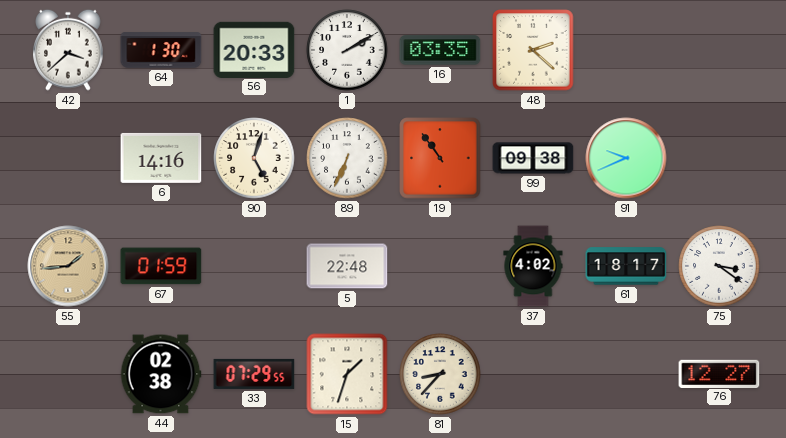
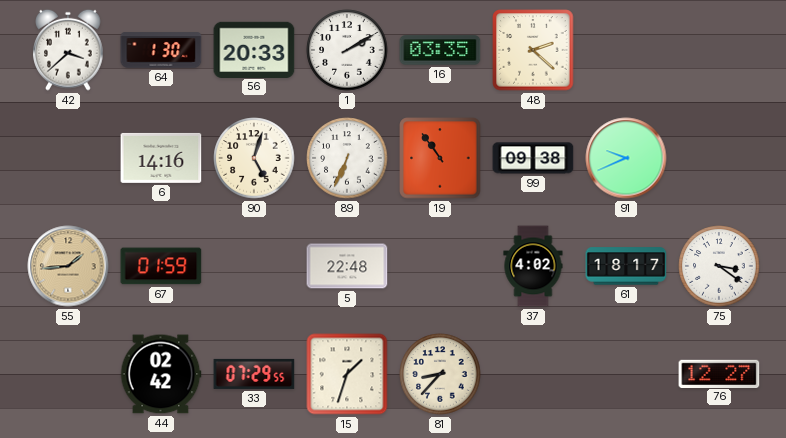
44: 02:38 -> 02:42 (161, 374)
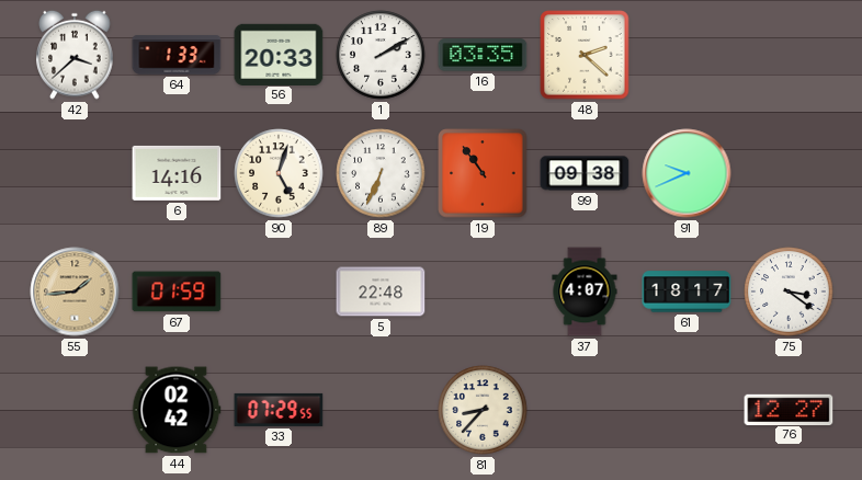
64: 1:30 -> 1:33 (177, 55)
37: 4:02 -> 4:07 (585, 292)
15: 1:33 -> none (347, 374)
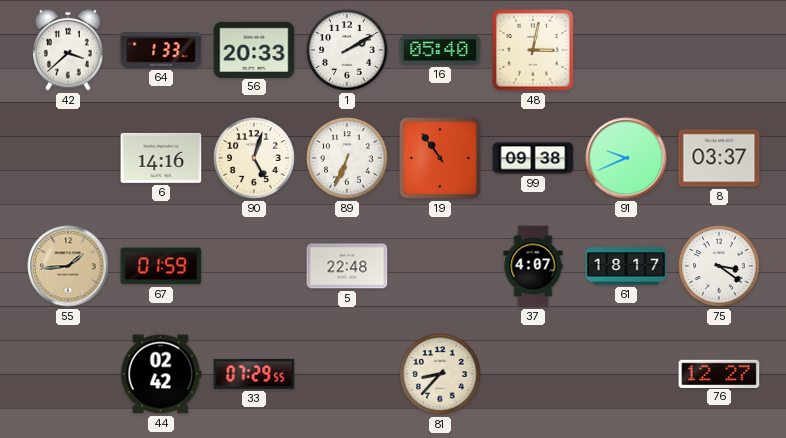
16: 03:35 -> 05:40 (440, 50)
48: 2:22 -> 3:02 (533, 50)
8: none -> 03:37 (719, 158)
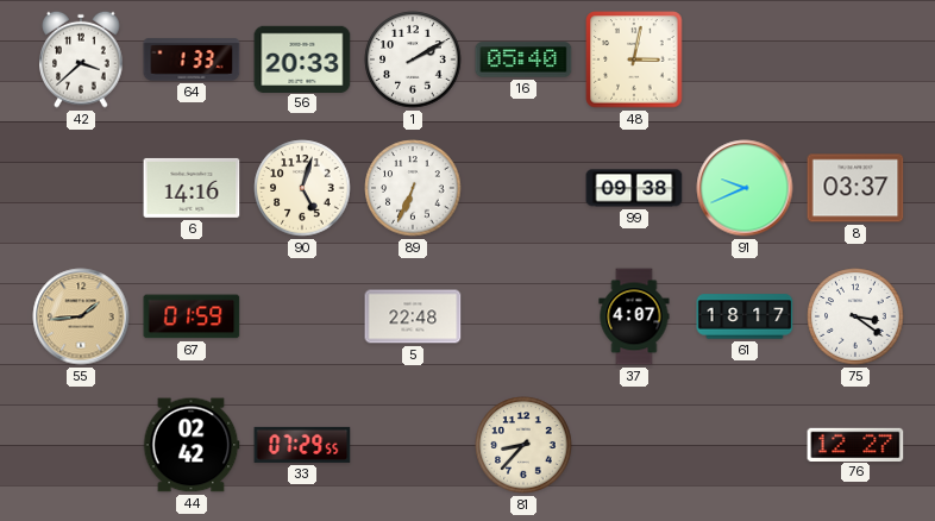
19: 10:54 -> none (440, 158)
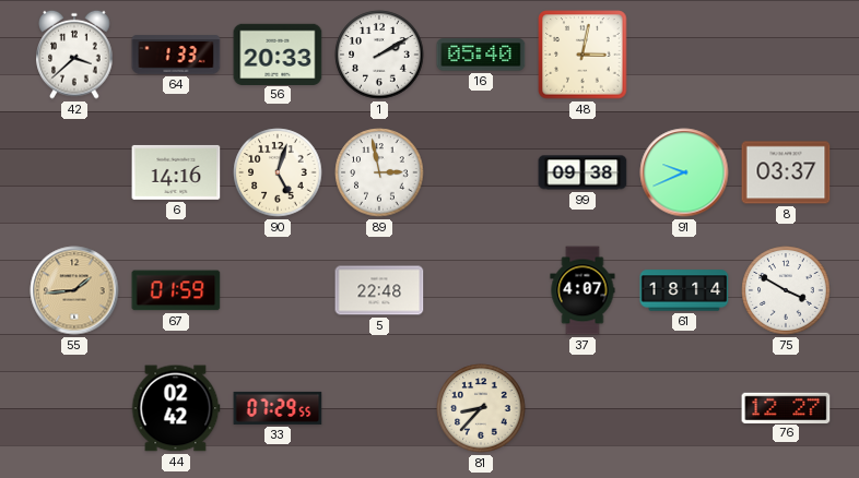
89: 6:34 -> 2:58 (379, 172)
61: 18:17 -> 18:14 (684, 290)
75: 3:21 -> 3:50 (786, 290)
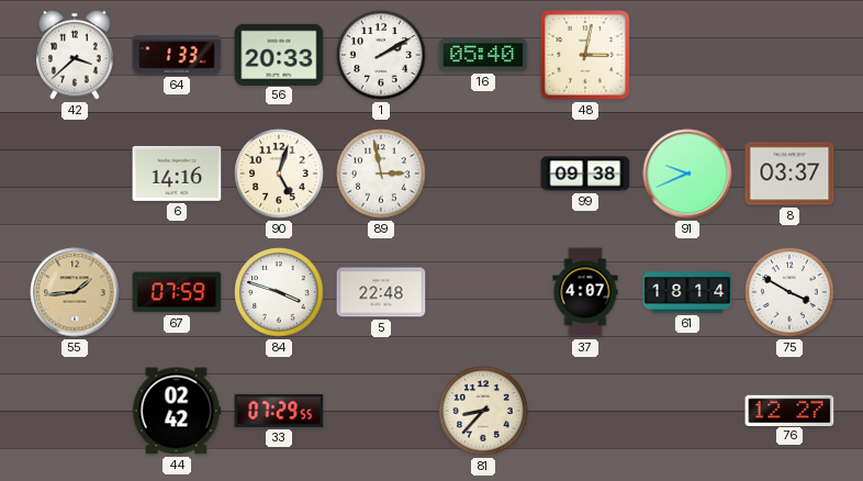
67: 01:59 -> 07:59 (177, 292)
84: none -> 3:48 (279, 292)
